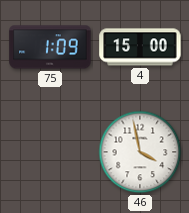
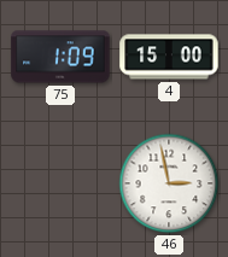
46: 3:58 -> 2:58 (169, 183)
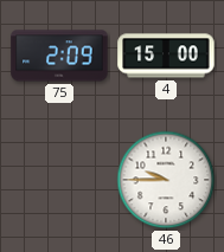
75: 1:09 -> 2:09 (59, 56)
46: 2:58 -> 9:45 (166, 180)
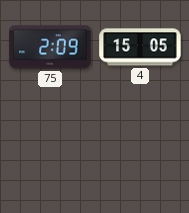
4: 15:00 -> 15:05 (140, 47)
46: 9:45 -> none (166, 180)
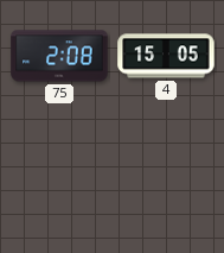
75: 2:09 -> 2:08 (59, 56)
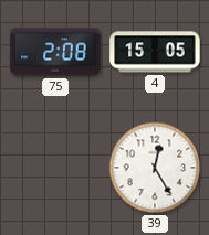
39: none -> 12:25 (155, 168)
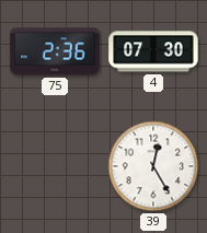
75: 2:08 -> 2:36 (55, 51)
4: 15:05 -> 07:30 (153, 51)
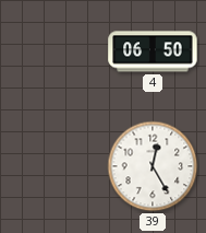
75: 2:36 -> none (55, 51)
4: 07:30 -> 06:50 (153, 51)
